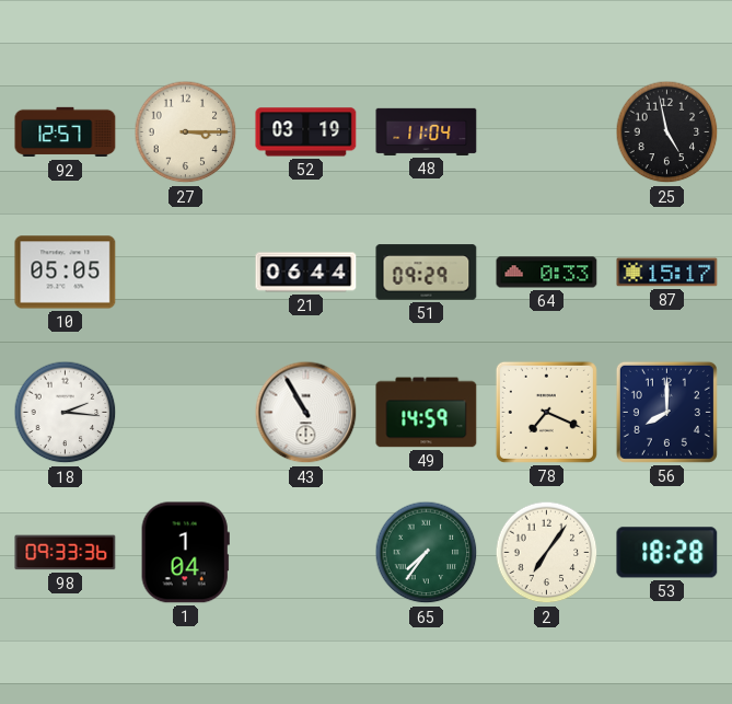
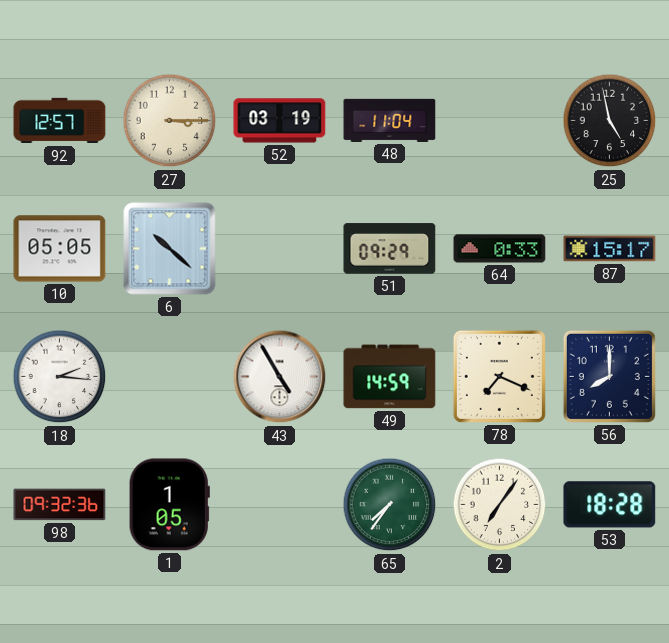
6: none -> 10:22 (170, 249)
21: 06:44 -> none (306, 273)
43: 10:55 -> 4:55 (280, 377)
98: 09:33 -> 09:32 (60, 505)
1: 1:04 -> 1:05 (169, 505)
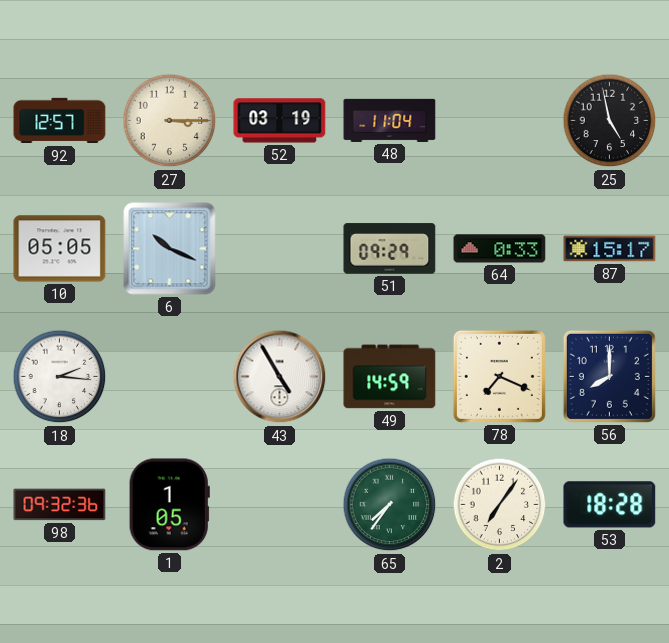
6: 10:22 -> 10:19 (170, 249)
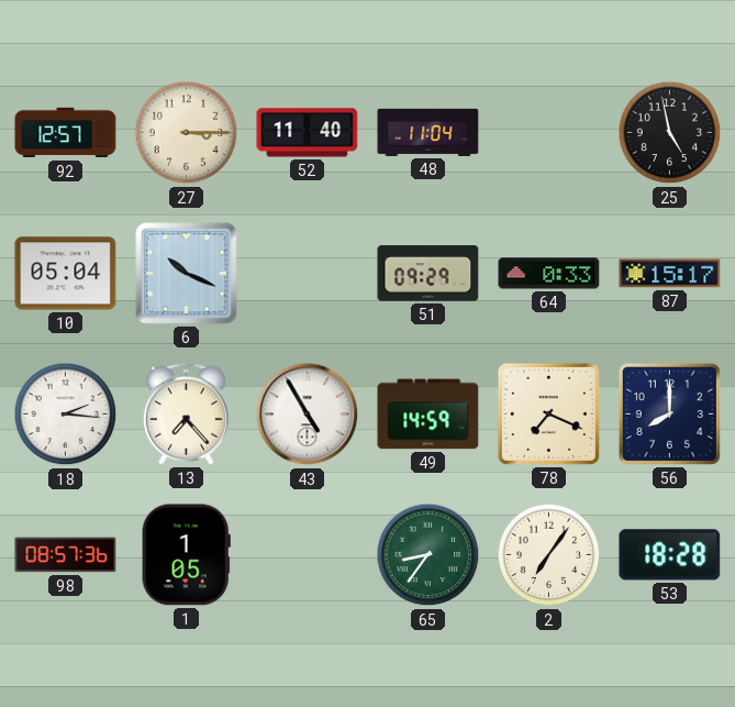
52: 03:19 -> 11:40 (308, 133)
10: 05:05 -> 05:04 (66, 274)
13: none -> 7:23 (186, 413)
98: 09:32 -> 08:57 (66, 555)
65: 7:36 -> 8:36 (428, 555)
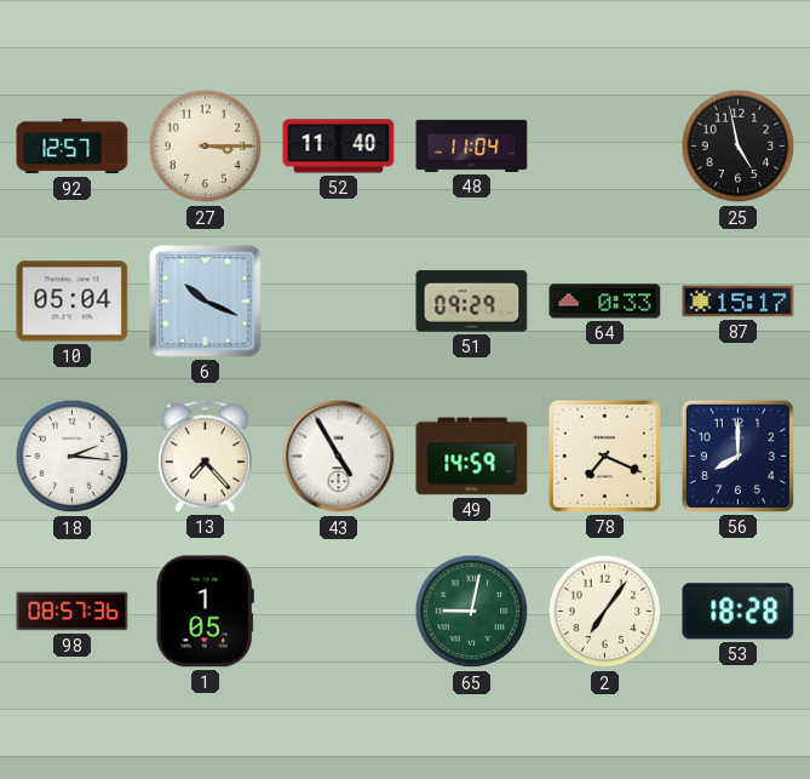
65: 8:36 -> 9:02 (472, 612)
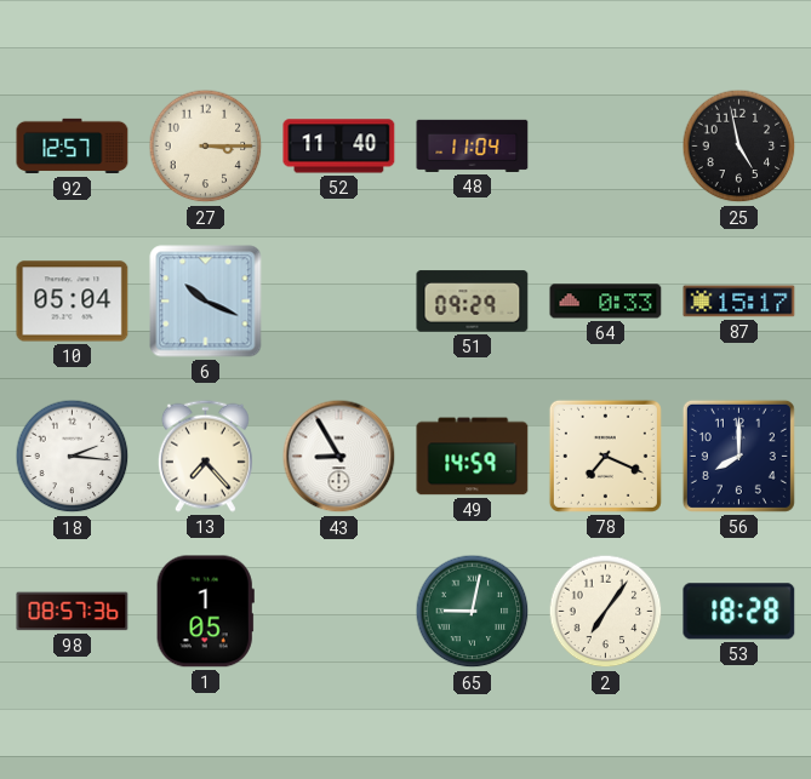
43: 4:55 -> 8:55 (339, 457)
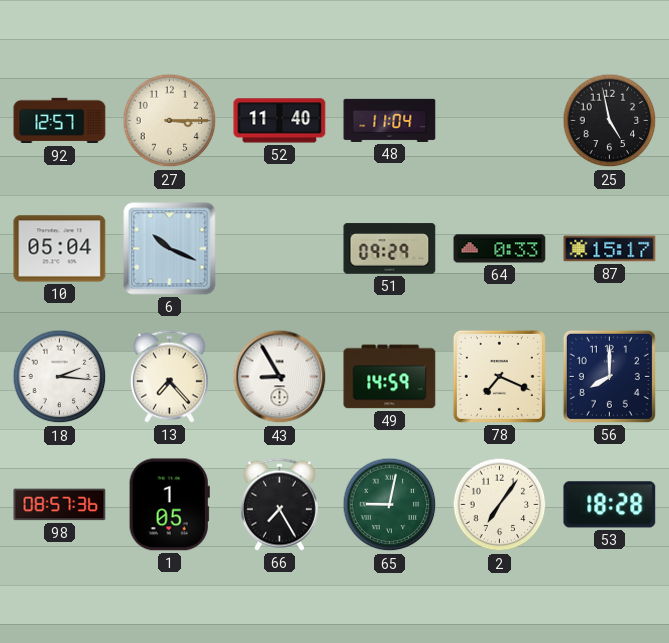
66: none -> 7:25 (279, 504)
